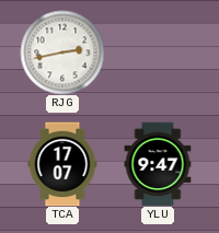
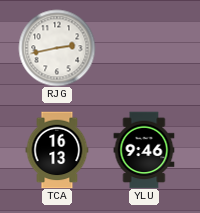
TCA: 17:07 -> 16:13 (57, 150)
YLU: 9:47 -> 9:46 (144, 150)
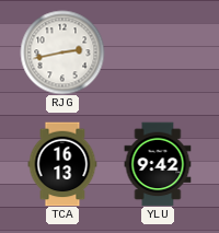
YLU: 9:46 -> 9:42 (158, 164)
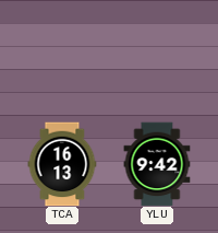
RJG: 2:43 -> none (62, 53)
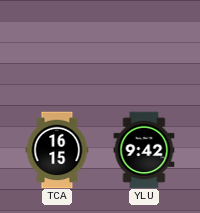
TCA: 16:13 -> 16:15 (57, 150)
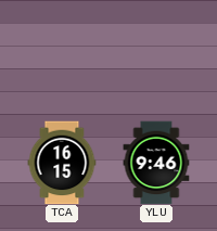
YLU: 9:42 -> 9:46 (156, 163)
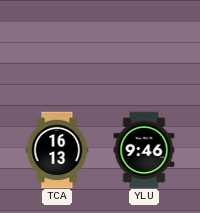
TCA: 16:15 -> 16:13 (57, 150)
